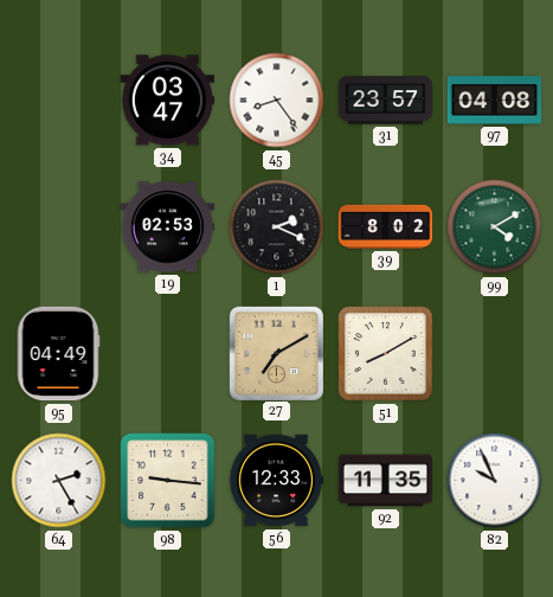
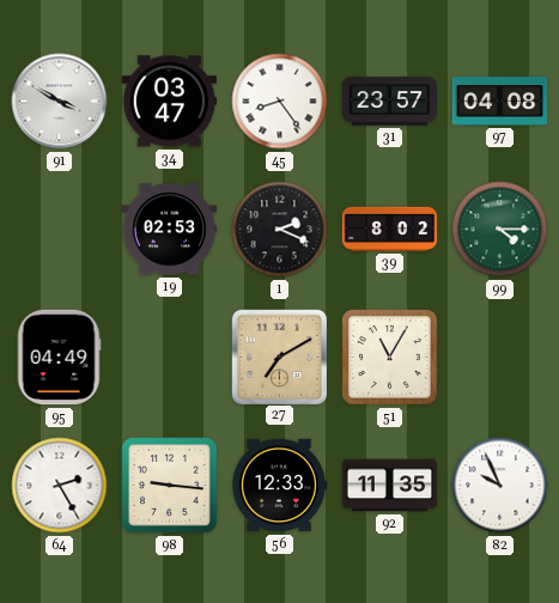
91: none -> 3:50 (60, 102)
99: 4:10 -> 4:15 (500, 230)
51: 8:10 -> 11:05 (390, 358)
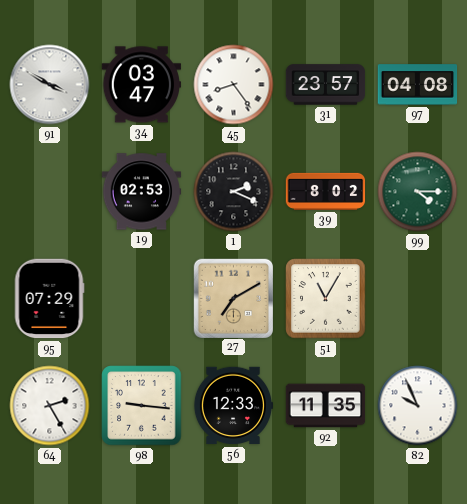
95: 04:49 -> 07:29 (49, 299)
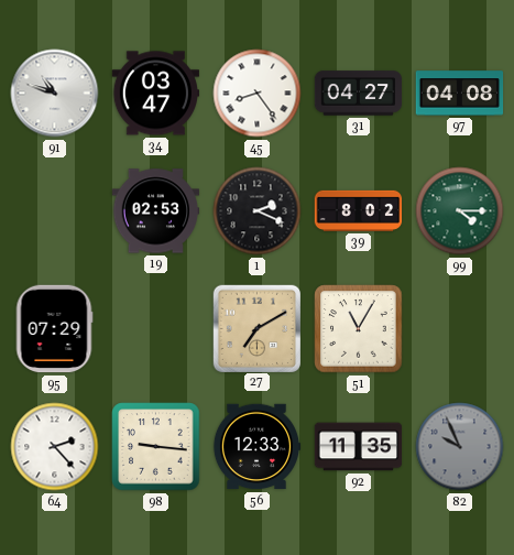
91: 3:50 -> 10:48 (55, 94)
31: 23:57 -> 04:27 (359, 94)
64: 2:25 -> 2:23 (55, 447)
82 dial: white -> grey (460, 447)
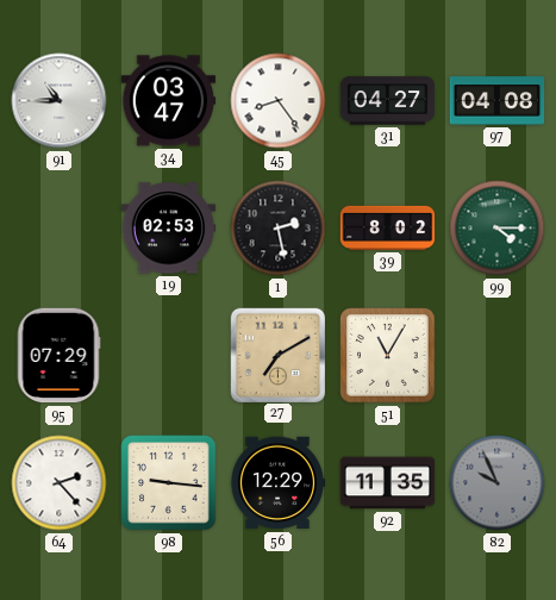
91: 10:48 -> 10:45 (60, 101)
1: 2:19 -> 2:28 (279, 229)
56: 12:33 -> 12:29 (277, 483)
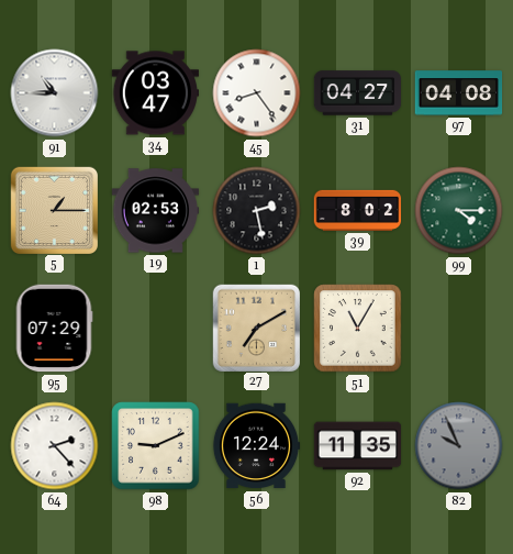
5: none -> 1:15 (54, 210)
98: 9:16 -> 9:11 (156, 446)
56: 12:29 -> 12:24 (256, 446)
